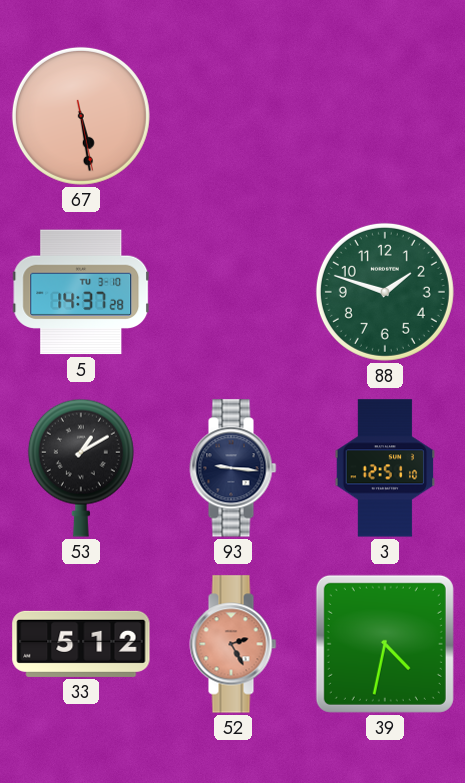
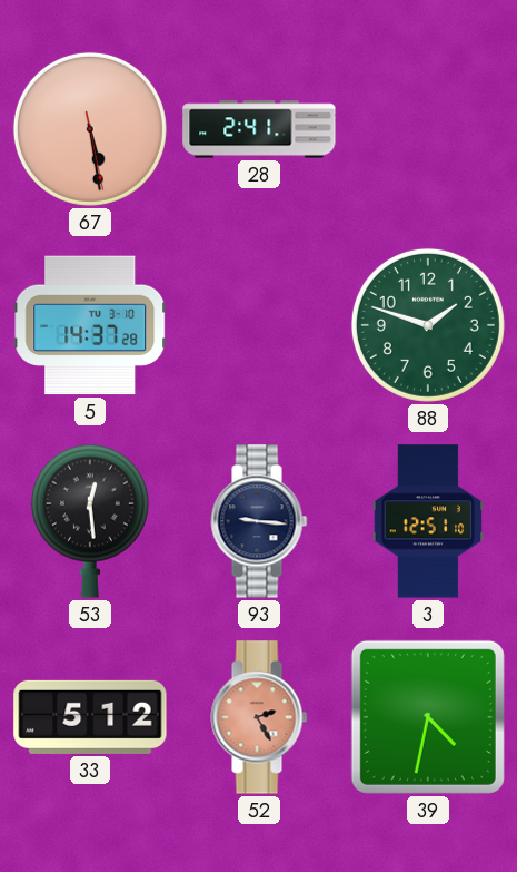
28: none -> 2:41 (259, 129)
53: 1:10 -> 12:29 (90, 521)
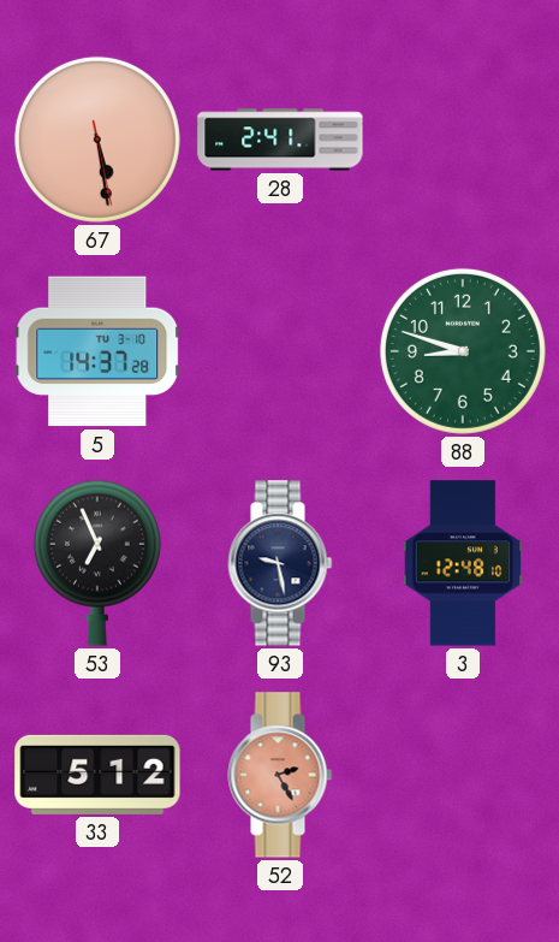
88: 1:48 -> 8:48 (463, 351)
53: 12:29 -> 6:56 (97, 563)
93: 9:16 -> 9:28 (280, 563)
3: 12:51 -> 12:48 (463, 563)
39: 4:32 -> none (428, 717)
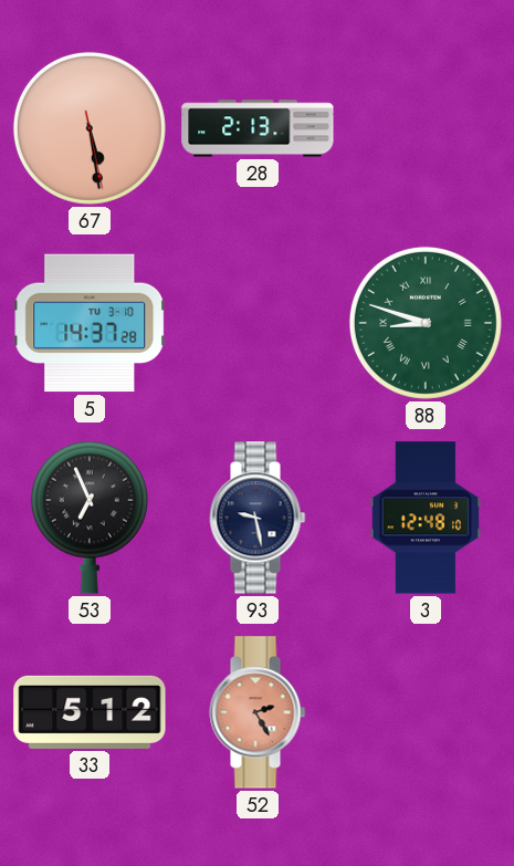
28: 2:41 -> 2:13 (258, 128)
88 numerals: Arabic -> Roman (426, 323)
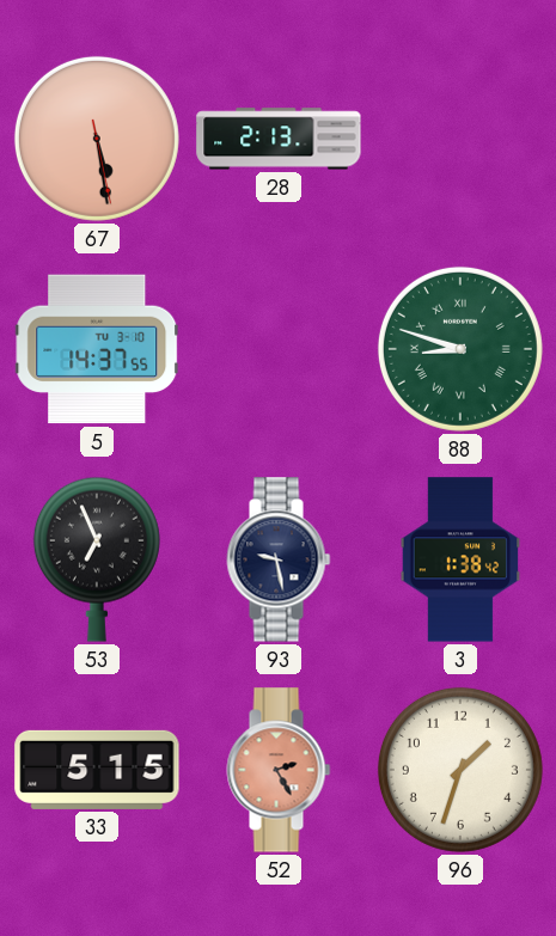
5: 14:37:28 -> 14:37:55 (97, 349)
3: 12:48 -> 1:38 (460, 559)
33: 5:12 -> 5:15 (97, 770)
96: none -> 1:33 (460, 770)
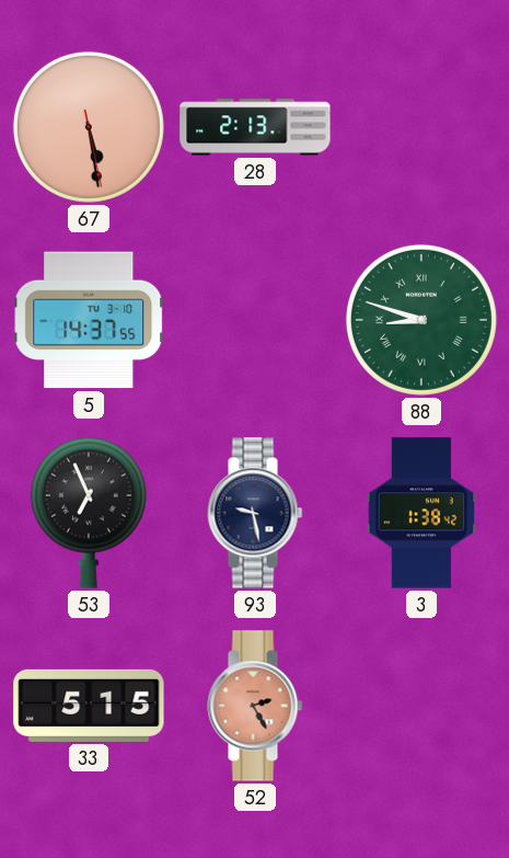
96: 1:33 -> none (460, 770)
